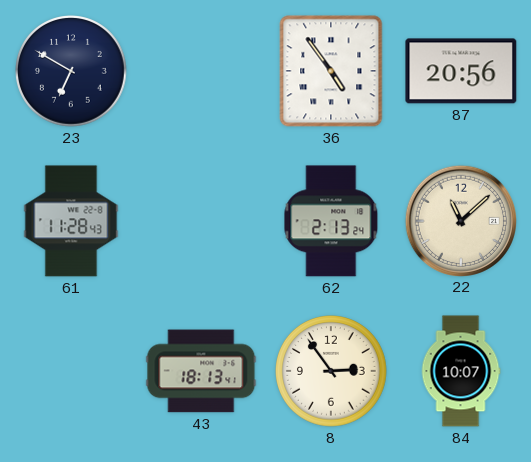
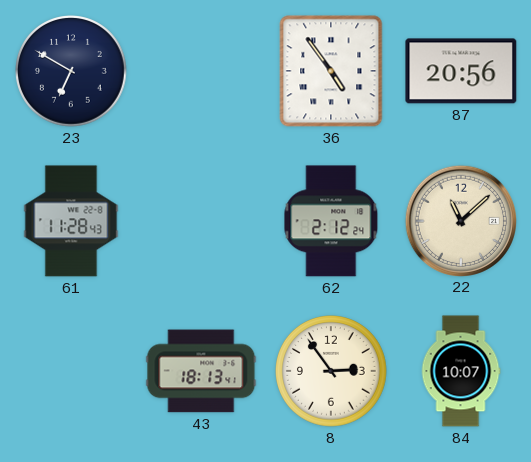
62: 2:13 -> 2:12 (331, 221)
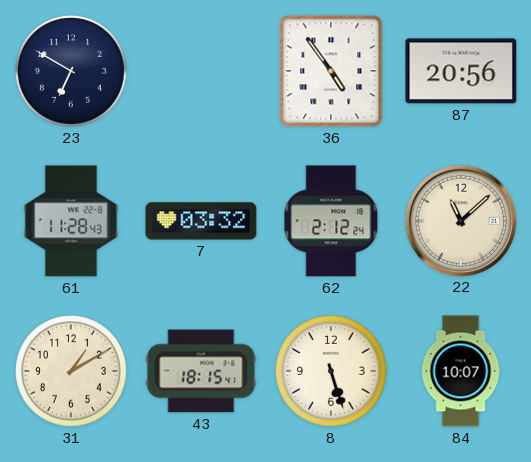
7: none -> 03:32 (201, 221)
31: none -> 1:10 (72, 372)
43: 18:13 -> 18:15 (201, 371)
8: 2:54 -> 5:27 (332, 372)
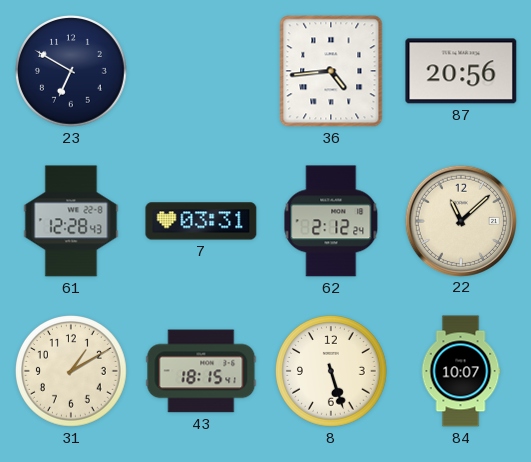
36: 4:54 -> 4:44 (331, 71)
61: 11:28 -> 12:28 (71, 221)
7: 03:32 -> 03:31 (201, 221)
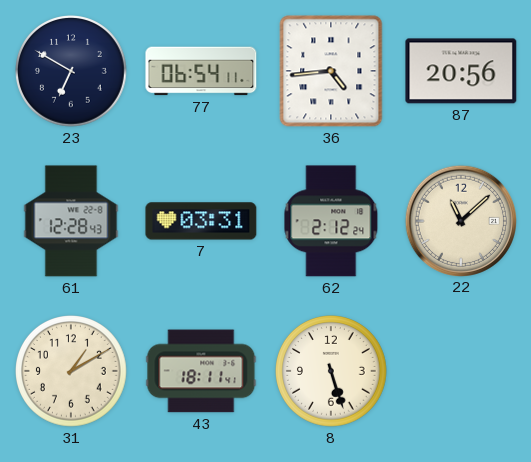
77: none -> 06:54 (201, 71)
43: 18:15 -> 18:11 (201, 371)
84: 10:07 -> none (461, 371)
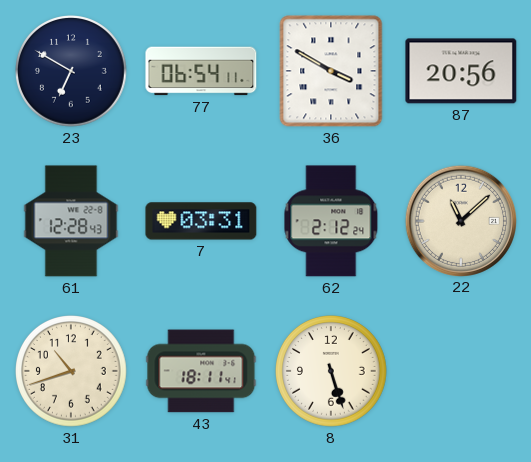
36: 4:44 -> 3:50 (331, 71)
31: 1:10 -> 10:42 (72, 372)
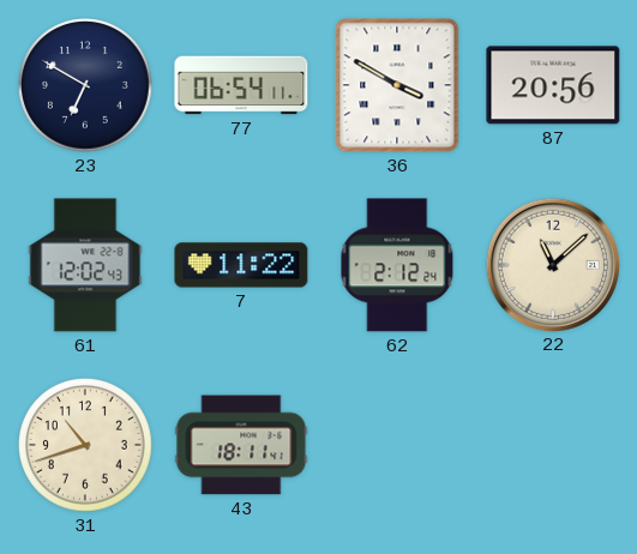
61: 12:28 -> 12:02 (85, 265)
7: 03:31 -> 11:22 (241, 265)
8: 5:27 -> none (332, 372)
